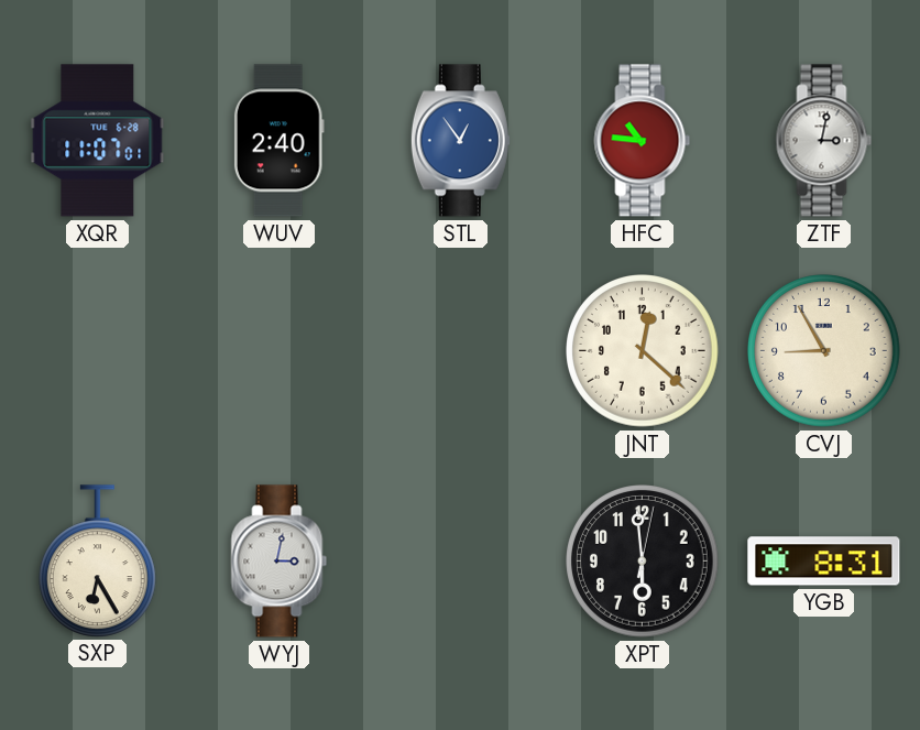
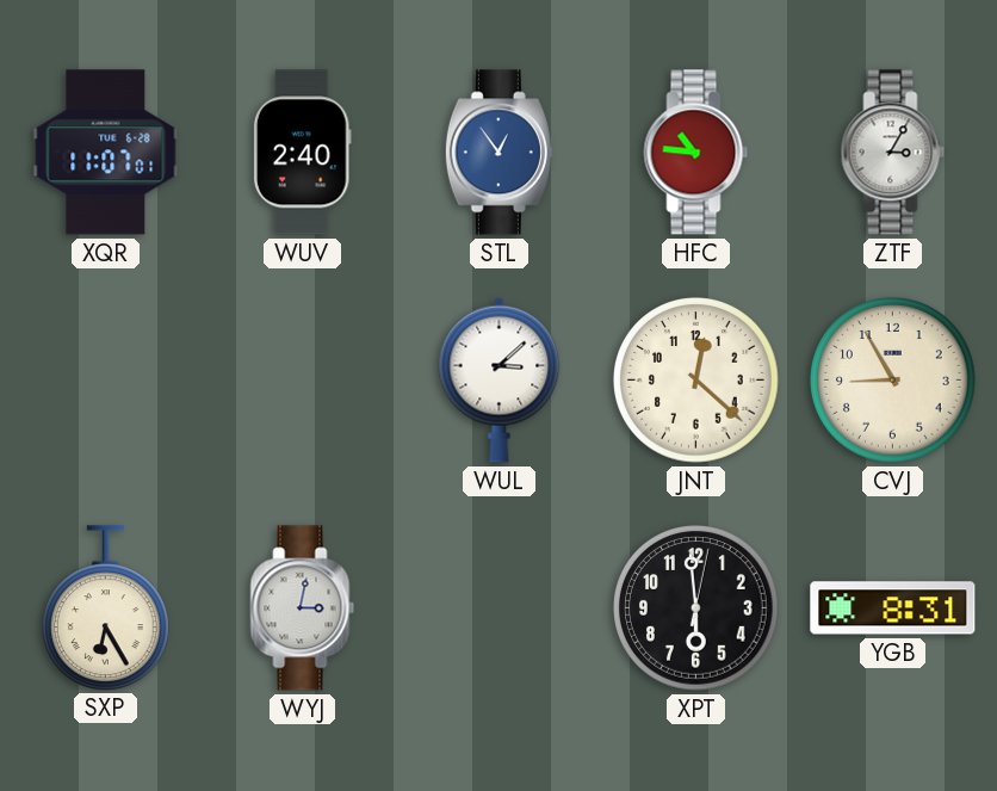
ZTF: 3:02 -> 3:05 (893, 153)
WUL: none -> 3:08 (500, 379)
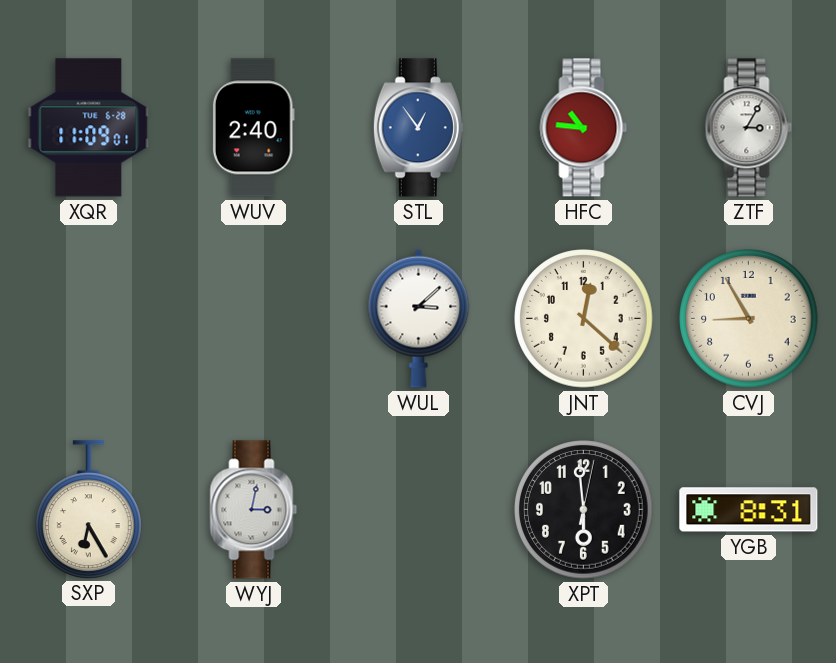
XQR: 11:07 -> 11:09 (89, 128)
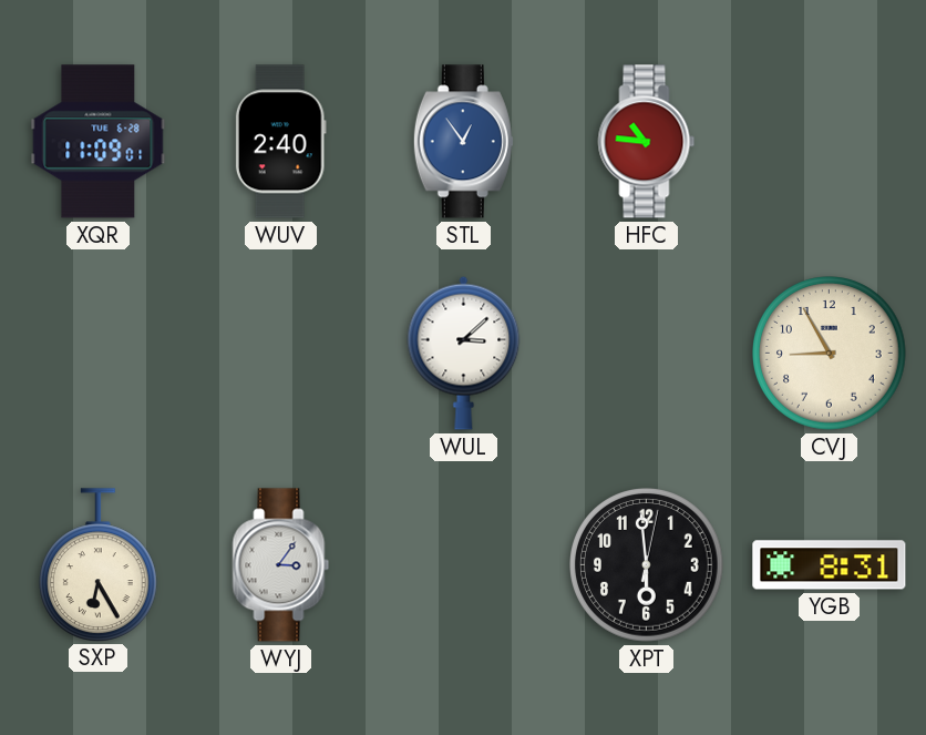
ZTF: 3:05 -> none (749, 128)
JNT: 12:22 -> none (584, 319)
WYJ: 3:02 -> 3:06 (281, 565)
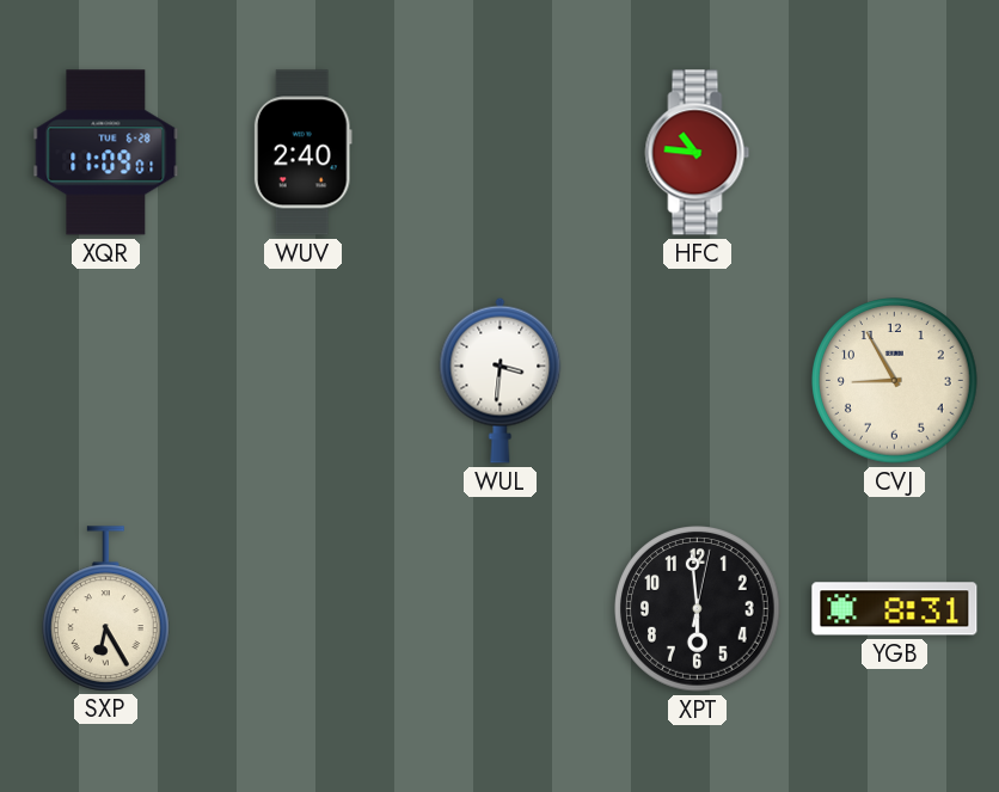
STL: 12:54 -> none (463, 142)
WUL: 3:08 -> 3:31 (501, 380)
WYJ: 3:06 -> none (281, 565)
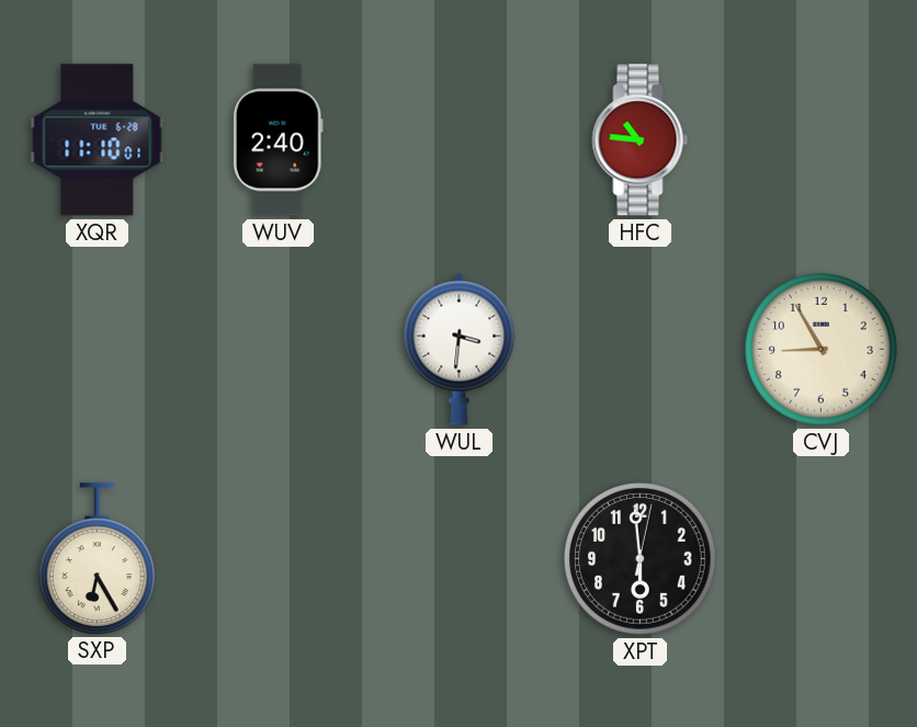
XQR: 11:09 -> 11:10 (98, 140)
YGB: 8:31 -> none (895, 609)
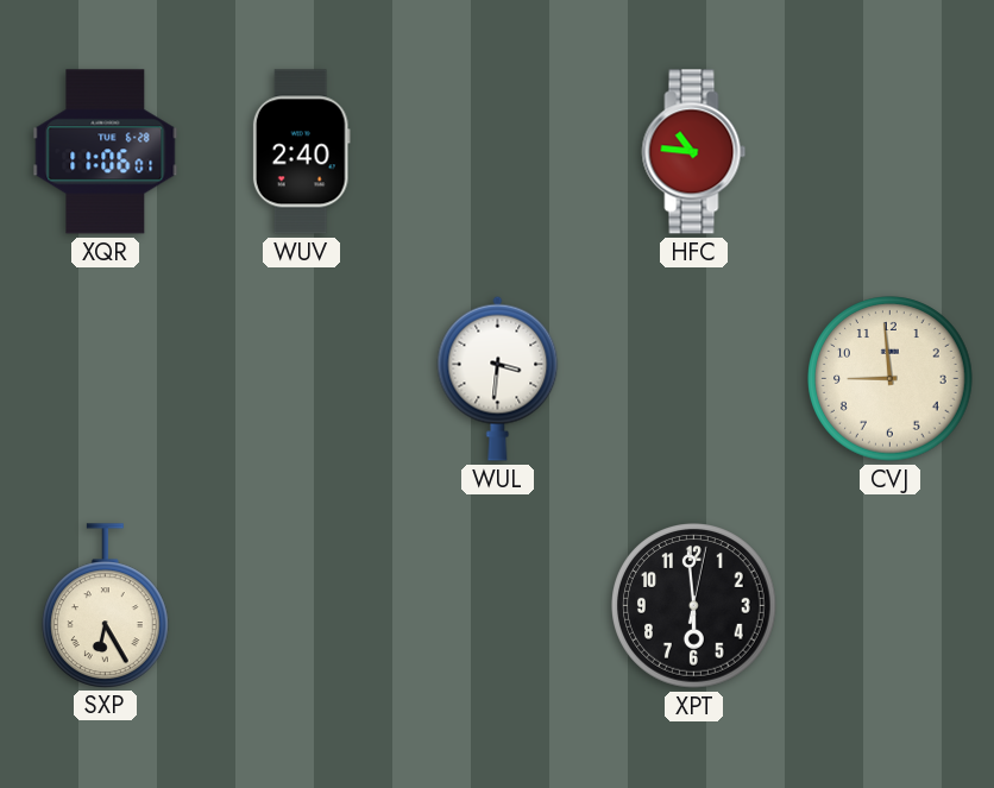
XQR: 11:10 -> 11:06 (106, 152)
CVJ: 8:55 -> 8:59 (891, 379)
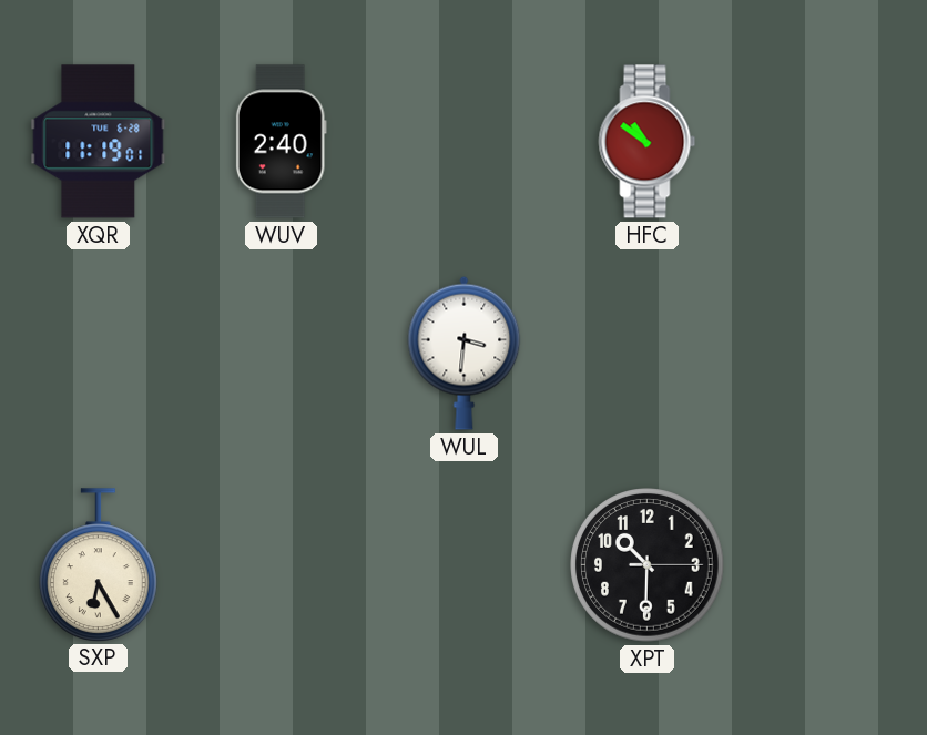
XQR: 11:06 -> 11:19 (99, 142)
HFC: 10:46 -> 10:51 (648, 142)
CVJ: 8:59 -> none (891, 379)
XPT: 5:59 -> 10:30 (648, 565)
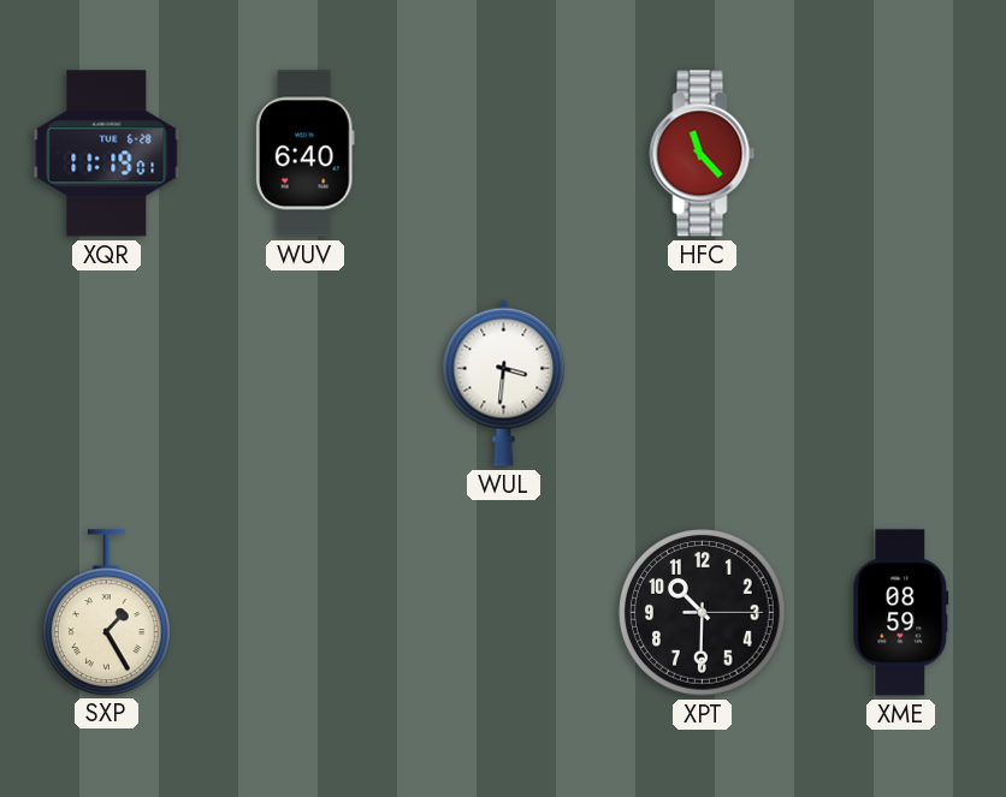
WUV: 2:40 -> 6:40 (304, 154)
HFC: 10:51 -> 11:23 (703, 154)
SXP: 6:25 -> 1:25 (107, 612)
XME: none -> 08:59 (901, 613)
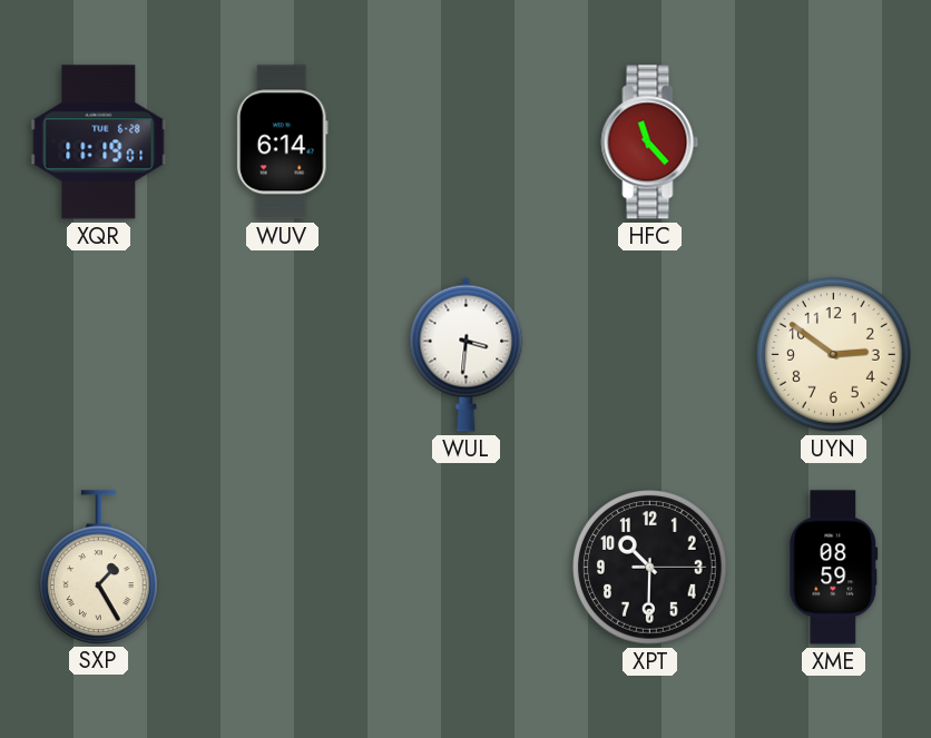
WUV: 6:40 -> 6:14 (282, 142)
UYN: none -> 2:51 (834, 355)
